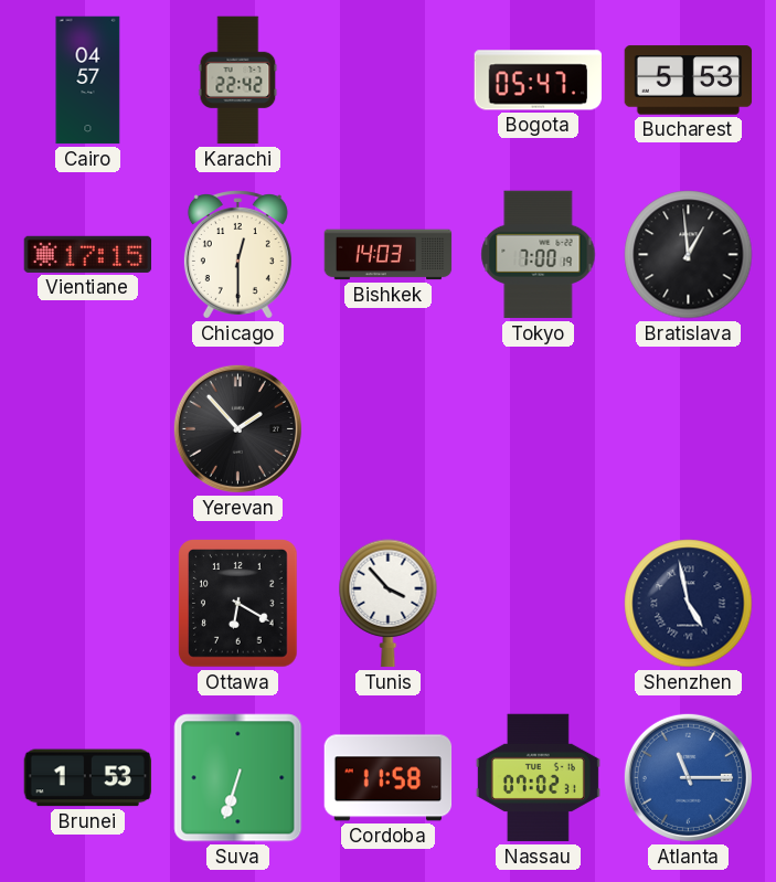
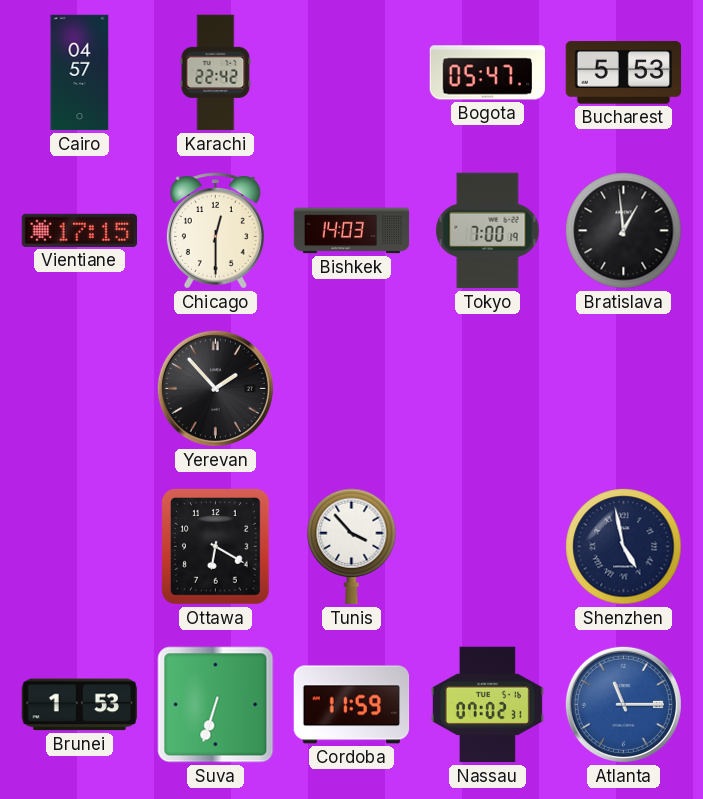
Cordoba: 11:58 -> 11:59 (352, 705)
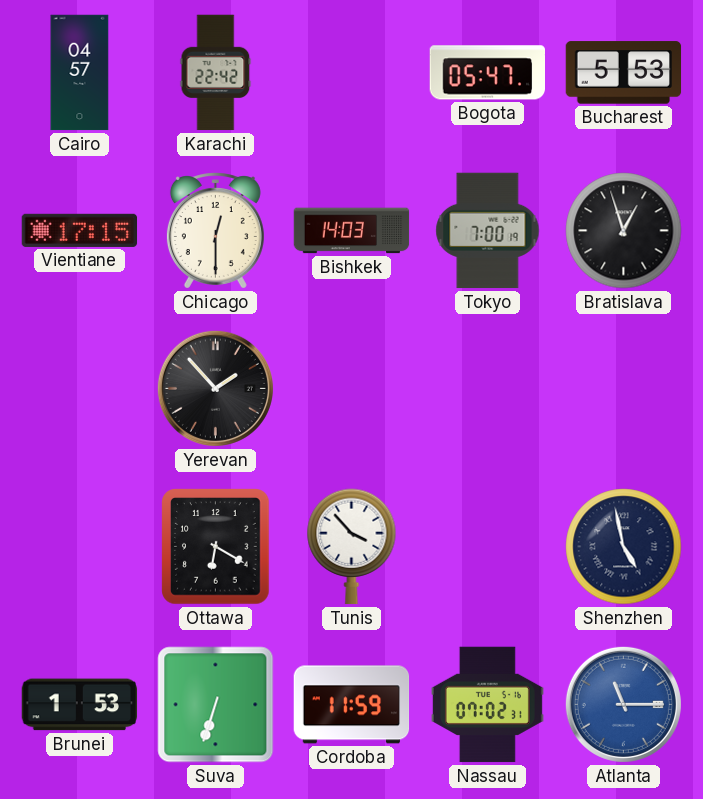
Bratislava: 12:59 -> 12:57 (624, 231)
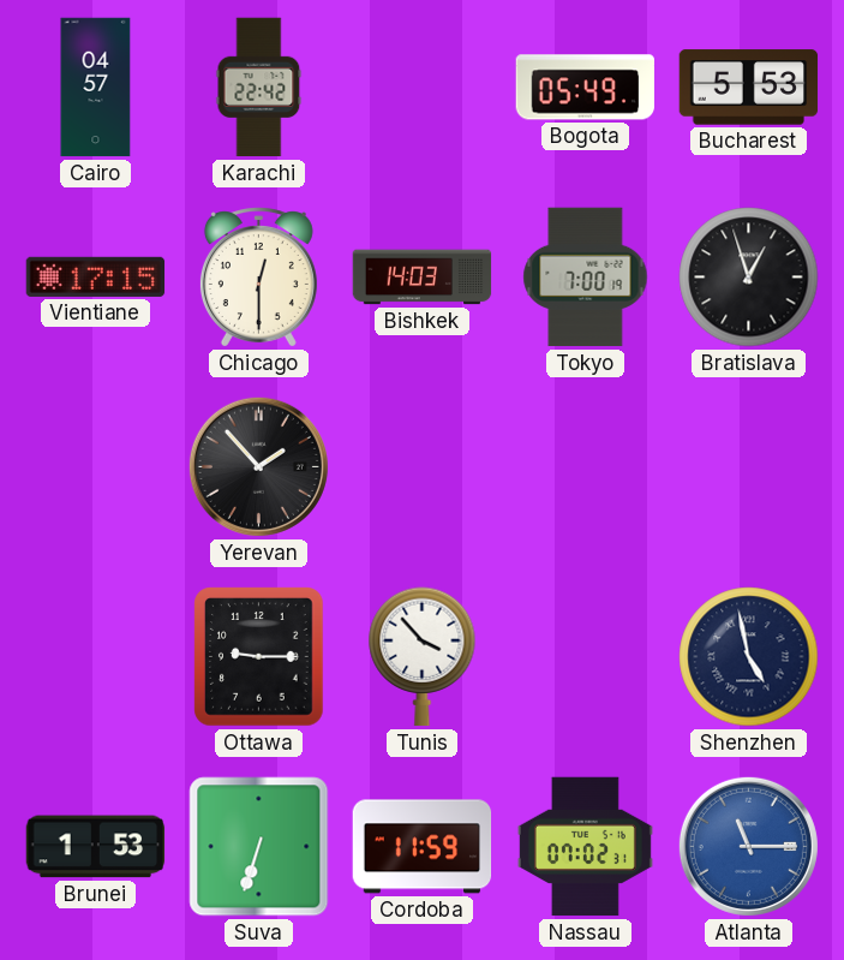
Bogota: 05:47 -> 05:49 (585, 88)
Ottawa: 6:20 -> 9:15 (259, 657)
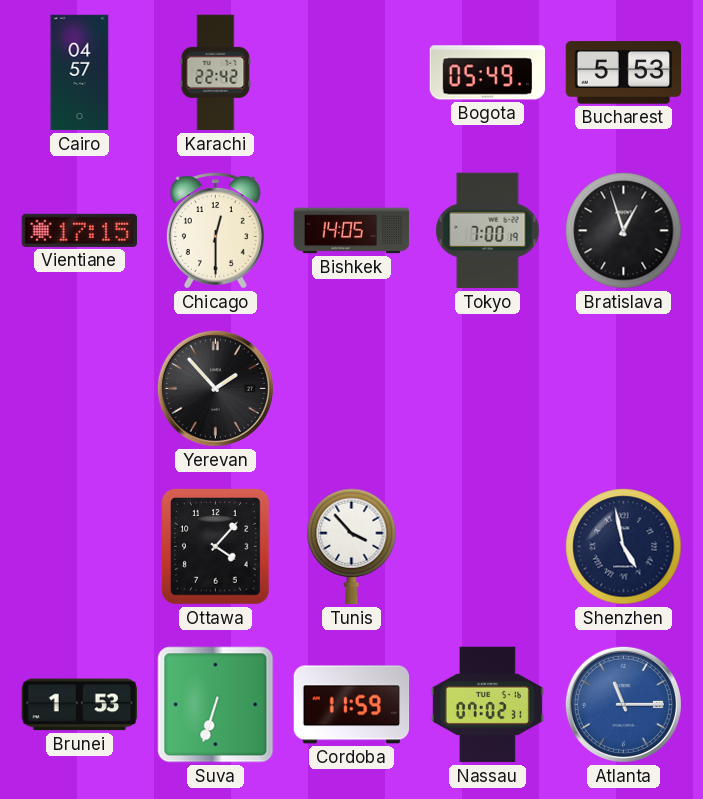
Bishkek: 14:03 -> 14:05 (352, 231)
Ottawa: 9:15 -> 4:07 (216, 547)
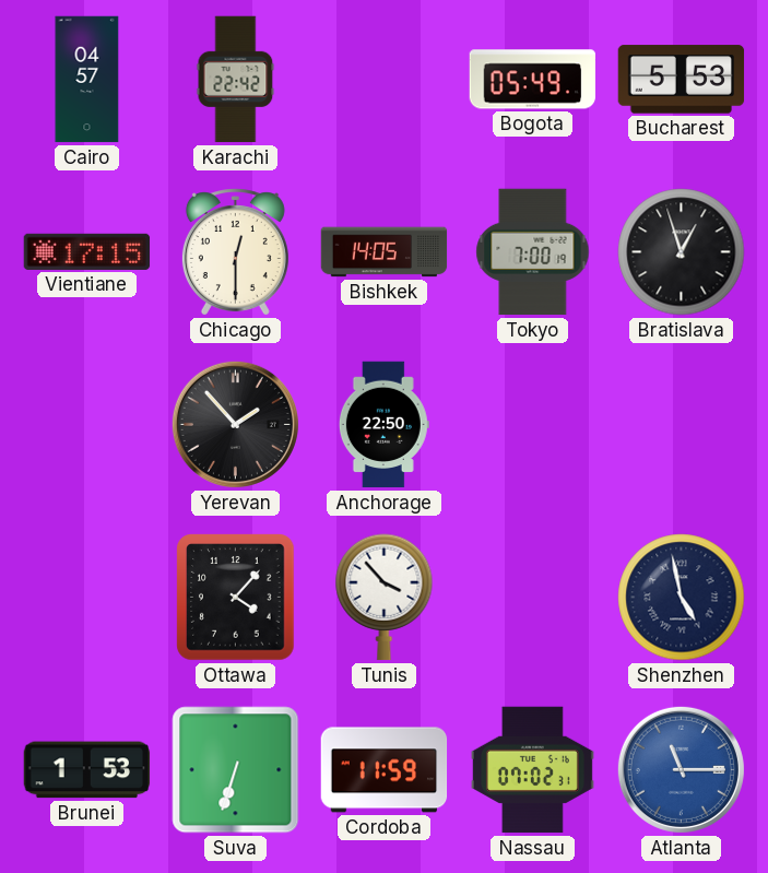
Anchorage: none -> 22:50 (383, 425)
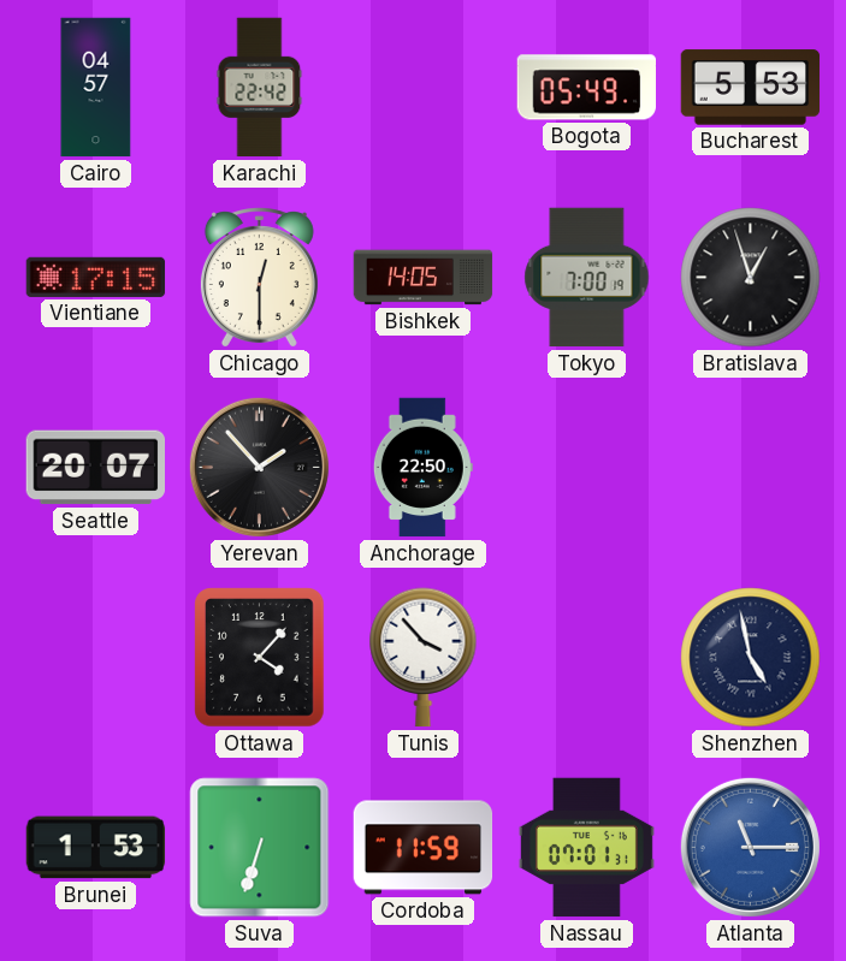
Seattle: none -> 20:07 (95, 468)
Nassau: 07:02 -> 07:01 (586, 848)
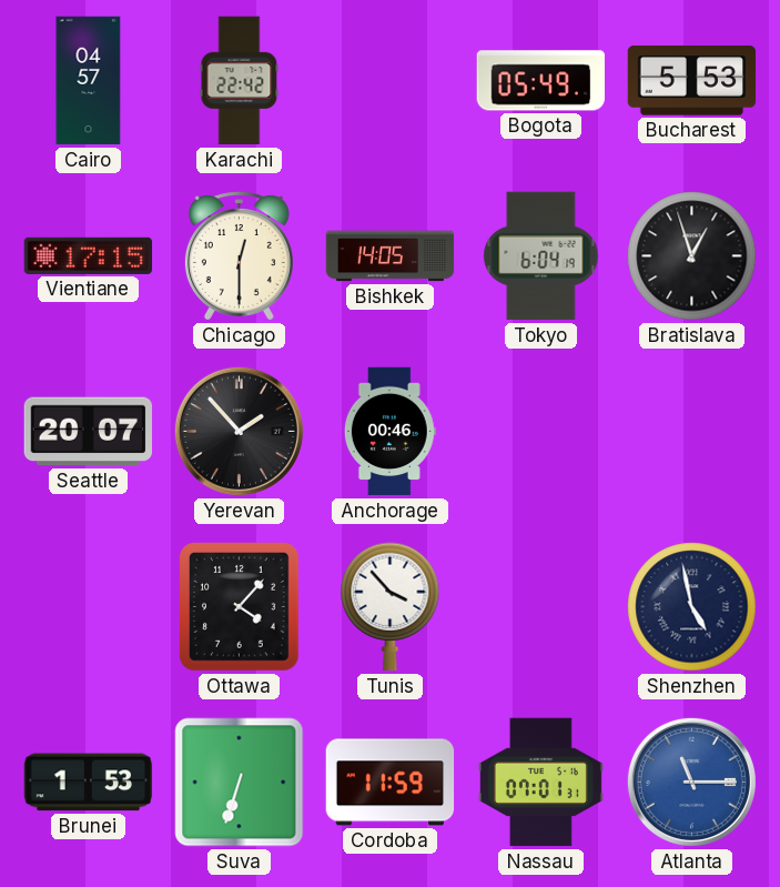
Tokyo: 7:00 -> 6:04 (541, 256)
Anchorage: 22:50 -> 00:46 (389, 432)
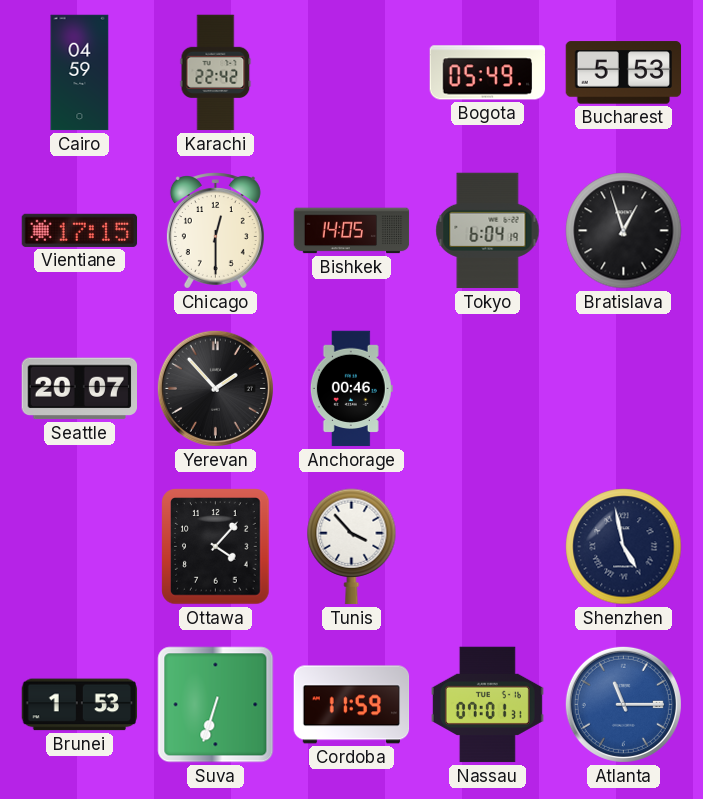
Cairo: 04:57 -> 04:59 (80, 73)
